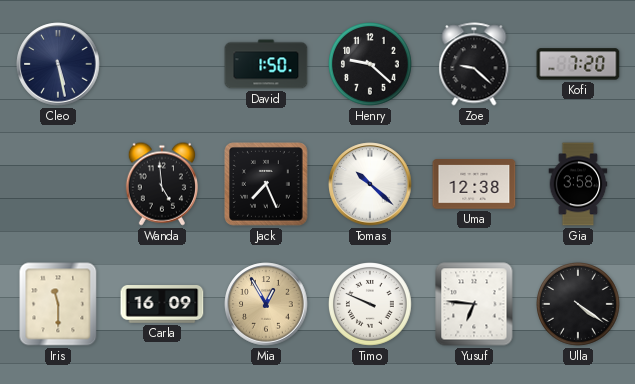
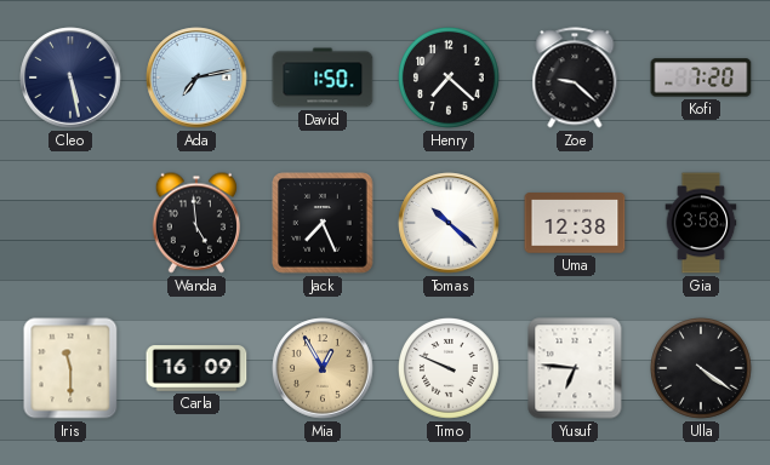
Ada: none -> 7:13 (196, 77)
Henry: 9:22 -> 7:22 (450, 79)
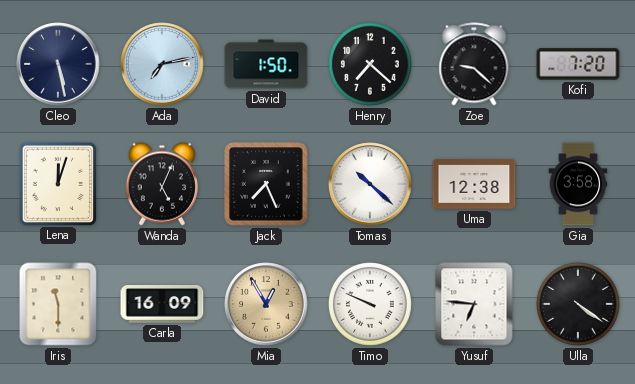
Lena: none -> 12:03 (57, 183)
Wanda: 4:59 -> 5:04 (161, 184)
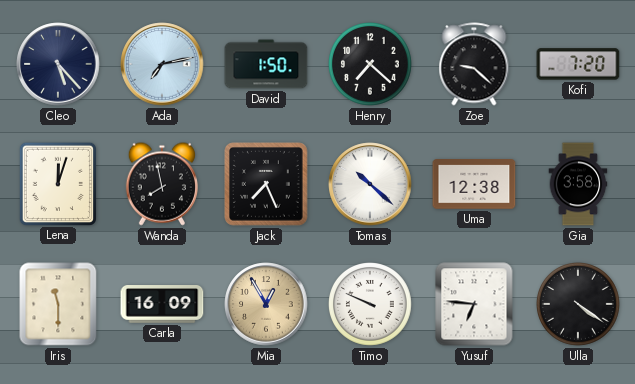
Cleo: 5:28 -> 5:23 (58, 64)
Wanda: 5:04 -> 7:58 (161, 184)
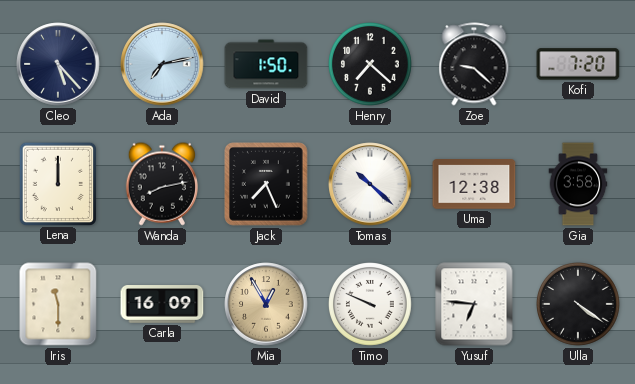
Lena: 12:03 -> 12:00 (57, 183)
Wanda: 7:58 -> 8:13 (161, 184)
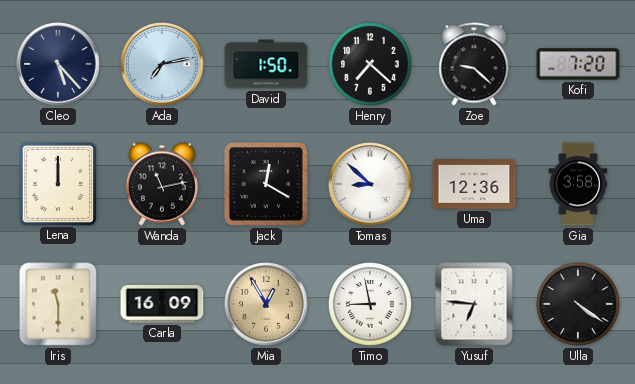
Wanda: 8:13 -> 11:13 (161, 184)
Jack: 7:26 -> 12:20 (266, 184)
Tomas: 10:22 -> 8:52 (370, 184)
Uma: 12:38 -> 12:36 (474, 184)
Timo: 9:49 -> 8:58 (371, 305)
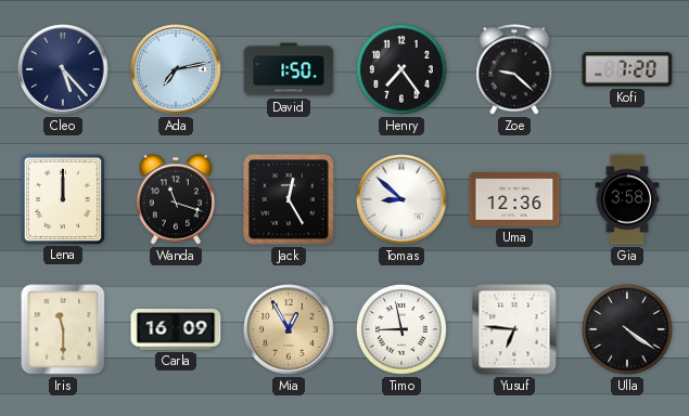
Henry: 7:22 -> 7:24 (403, 70)
Wanda: 11:13 -> 11:18 (175, 199)
Jack: 12:20 -> 12:25 (289, 199)
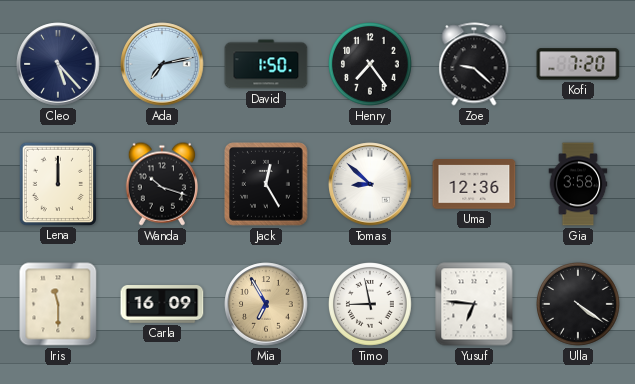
Wanda: 11:18 -> 10:18 (161, 184)
Mia: 12:55 -> 6:55 (266, 304)
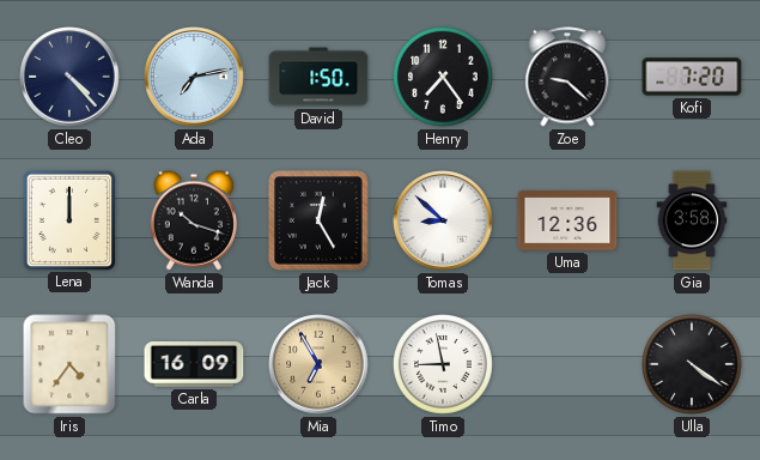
Cleo: 5:23 -> 4:23 (69, 77)
Iris: 11:30 -> 4:36 (69, 364)
Yusuf: 6:46 -> none (474, 304)
